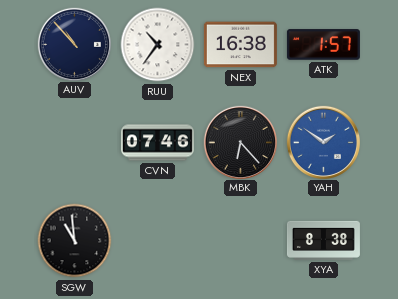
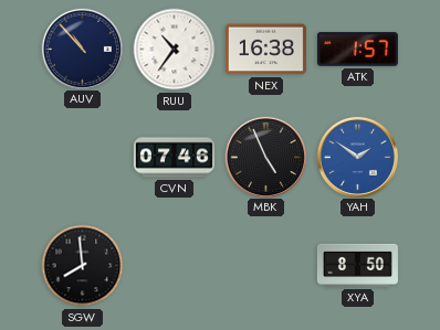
MBK: 6:23 -> 4:56 (265, 157)
SGW: 10:59 -> 7:59 (83, 266)
XYA: 8:38 -> 8:50 (357, 265)
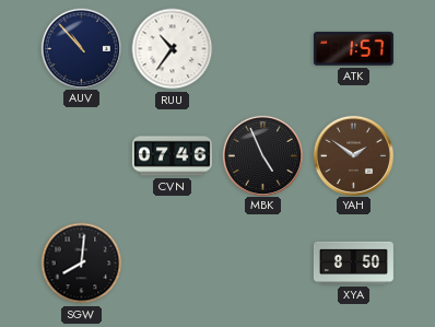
NEX: 16:38 -> none (265, 50)
YAH dial: blue -> brown (353, 155)
SGW: 7:59 -> 8:01 (82, 264)
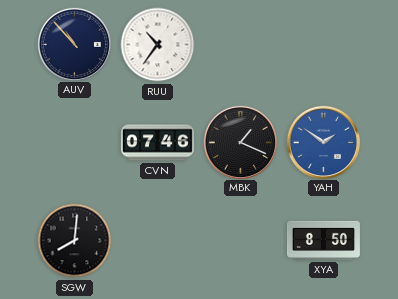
ATK: 1:57 -> none (353, 49)
MBK: 4:56 -> 1:19 (240, 142)
YAH dial: brown -> blue (323, 142)
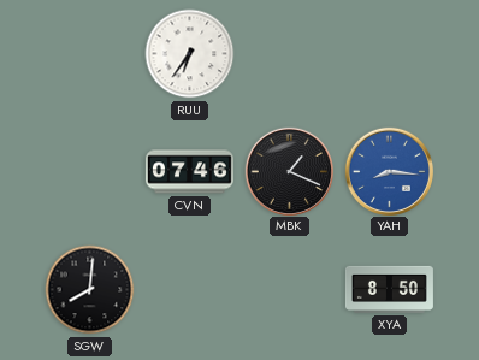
AUV: 10:53 -> none (74, 44)
RUU: 10:36 -> 6:36 (190, 54)
YAH: 1:51 -> 8:16 (389, 171)
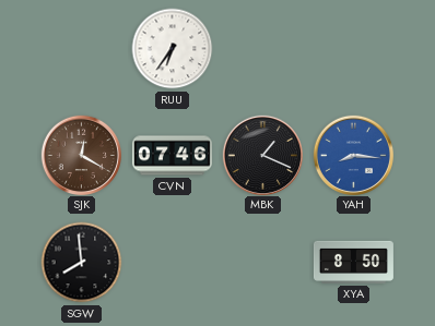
SJK: none -> 12:20 (81, 155)
SGW: 8:01 -> 7:59 (82, 263)
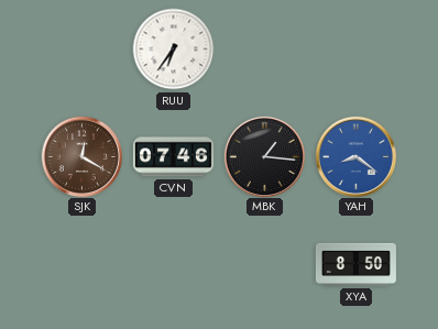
MBK: 1:19 -> 1:16 (264, 156)
YAH: 8:16 -> 8:21 (355, 156)
SGW: 7:59 -> none (82, 263)
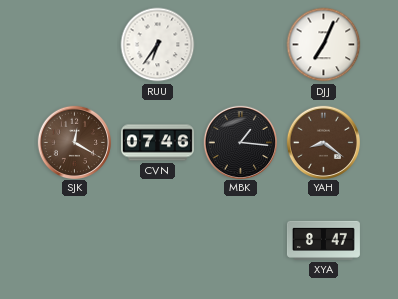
DJJ: none -> 7:04 (324, 45)
YAH dial: blue -> brown (323, 142)
XYA: 8:50 -> 8:47 (323, 240)
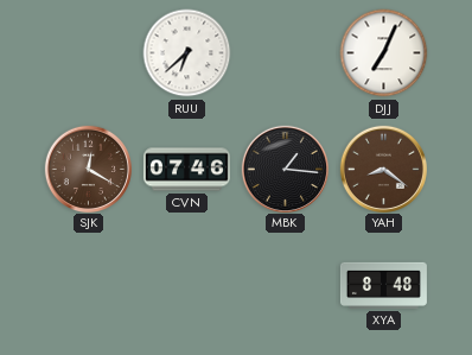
RUU: 6:36 -> 6:38 (187, 53)
XYA: 8:47 -> 8:48 (383, 285)
